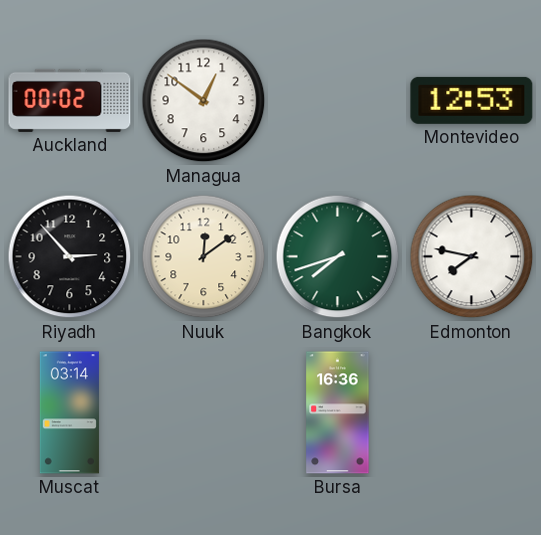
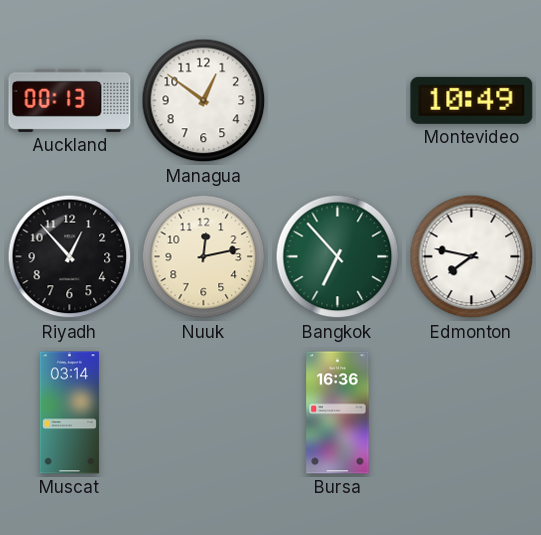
Auckland: 00:02 -> 00:13 (70, 100)
Montevideo: 12:53 -> 10:49 (472, 100)
Riyadh: 2:53 -> 12:53 (70, 257)
Nuuk: 12:09 -> 12:13 (204, 257)
Bangkok: 7:42 -> 6:53 (338, 257)
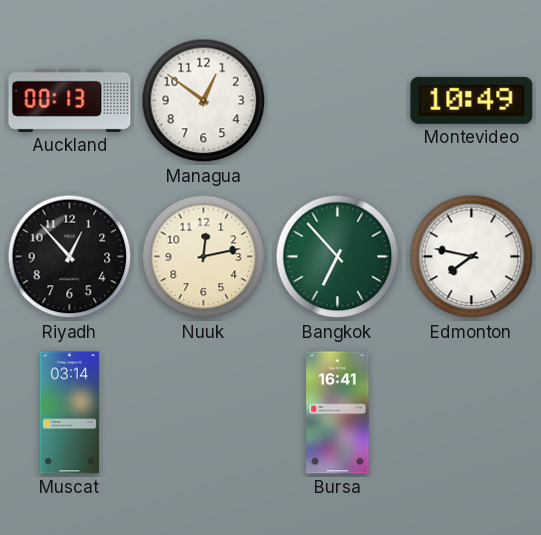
Bursa: 16:36 -> 16:41 (338, 413)
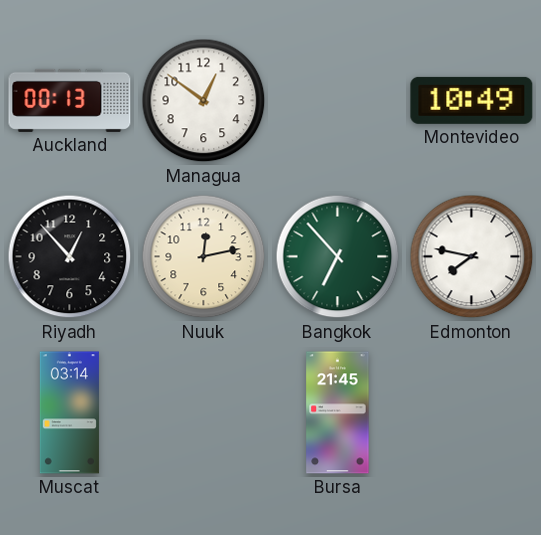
Bursa: 16:41 -> 21:45 (338, 413)
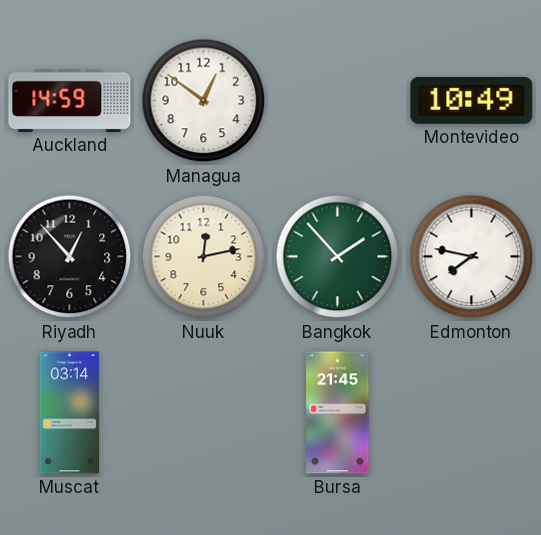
Auckland: 00:13 -> 14:59 (70, 100)
Bangkok: 6:53 -> 1:53 (338, 257)
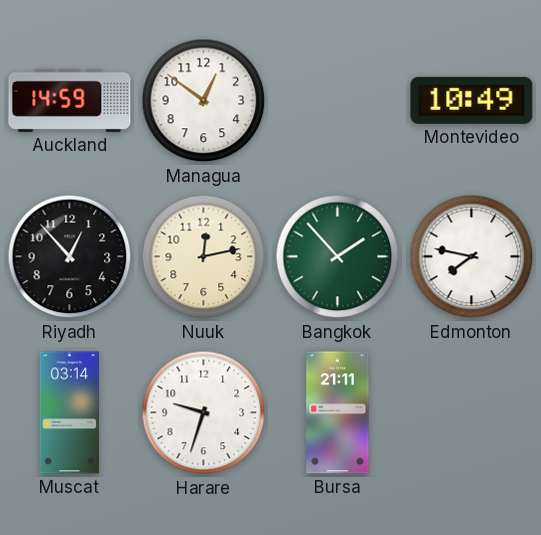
Harare: none -> 9:33 (204, 413)
Bursa: 21:45 -> 21:11 (338, 413)
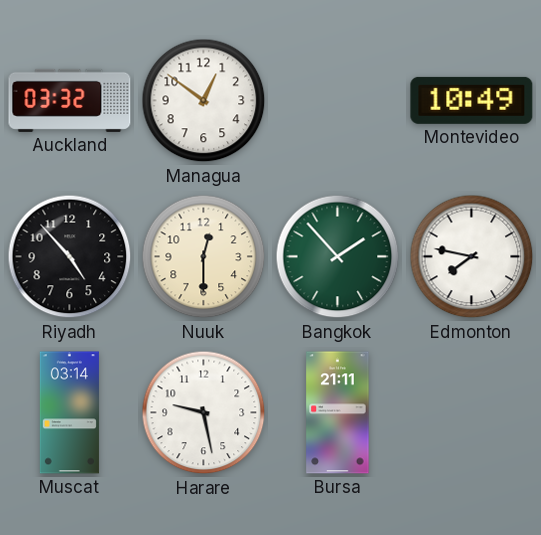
Auckland: 14:59 -> 03:32 (70, 100)
Riyadh: 12:53 -> 4:53 (70, 257)
Nuuk: 12:13 -> 12:30 (204, 257)
Harare: 9:33 -> 9:28 (204, 413)
